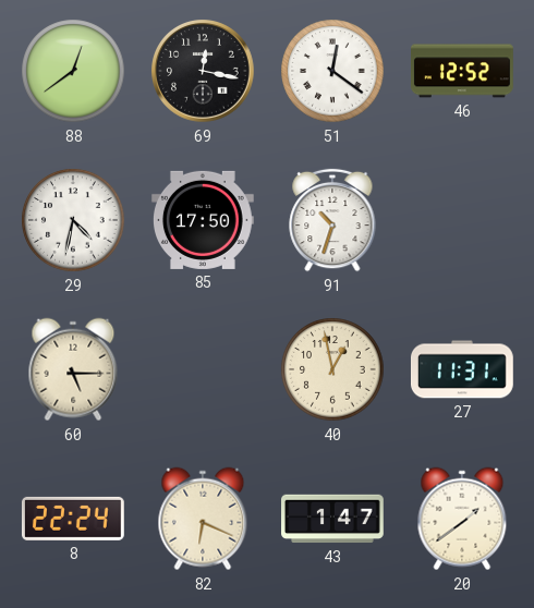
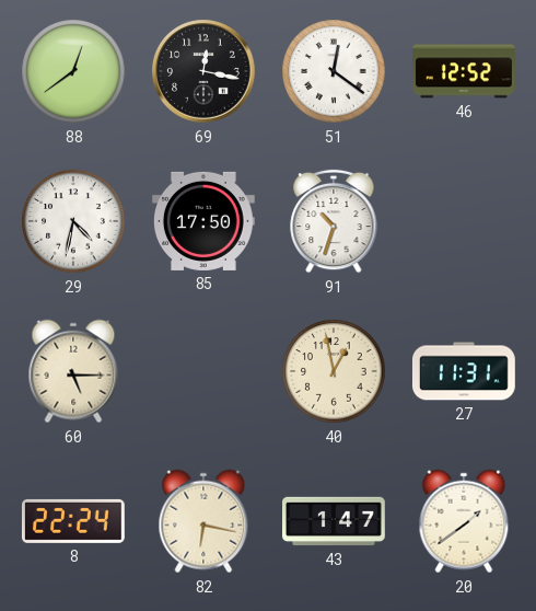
82: 6:19 -> 6:17 (203, 521)
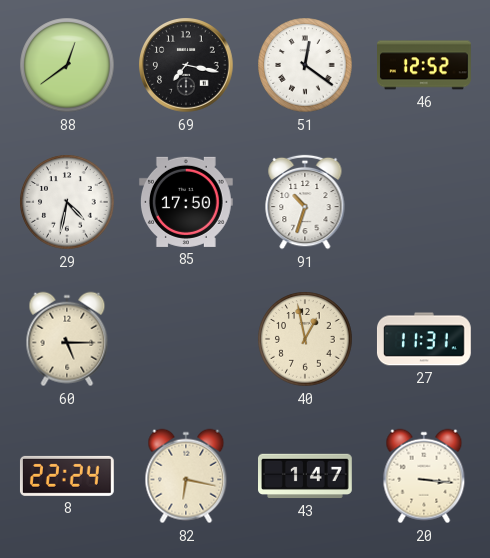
69: 12:17 -> 7:17 (187, 66)
20: 1:39 -> 3:16 (424, 476)
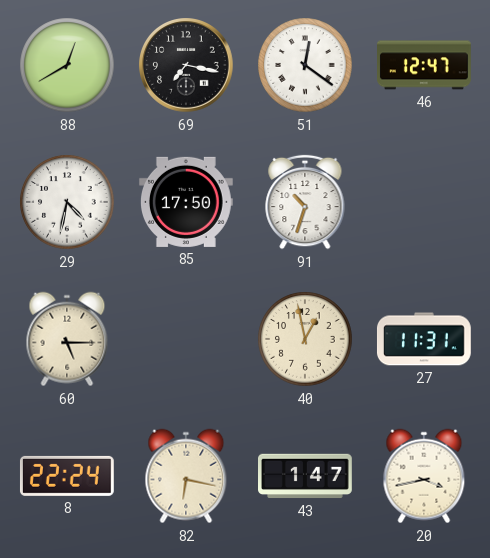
88: 12:39 -> 12:40 (67, 65)
46: 12:52 -> 12:47 (425, 65)
20: 3:16 -> 3:43 (424, 476)
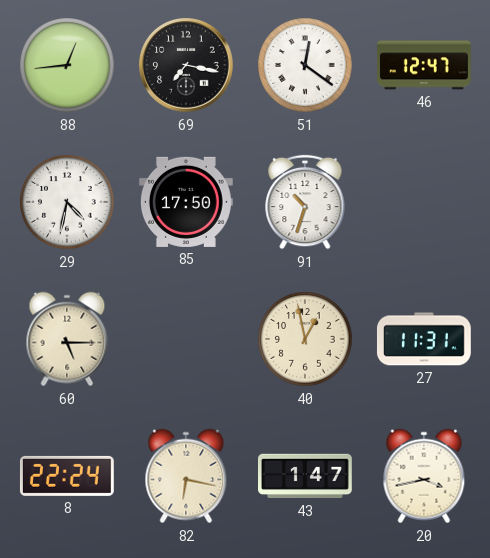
88: 12:40 -> 12:44 (67, 65)
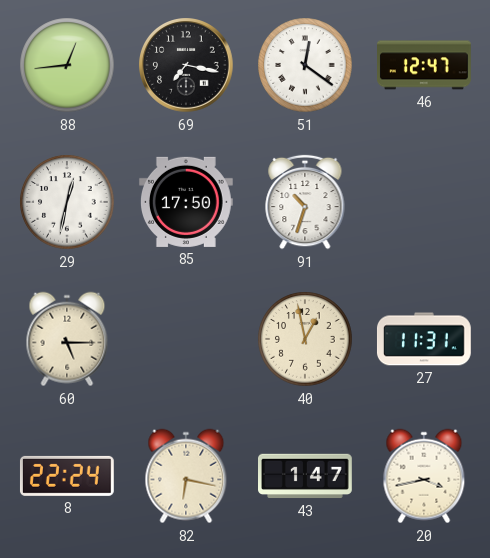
29: 4:32 -> 12:32 (67, 202)
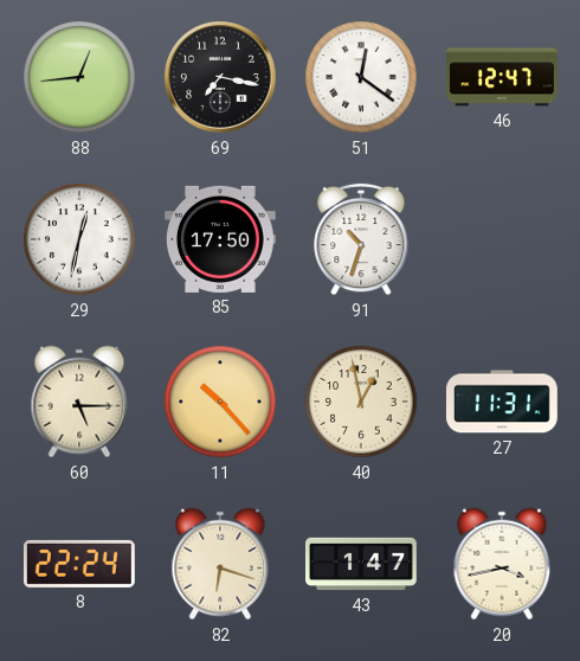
11: none -> 10:23 (220, 402)
82: 6:17 -> 6:18 (220, 564)
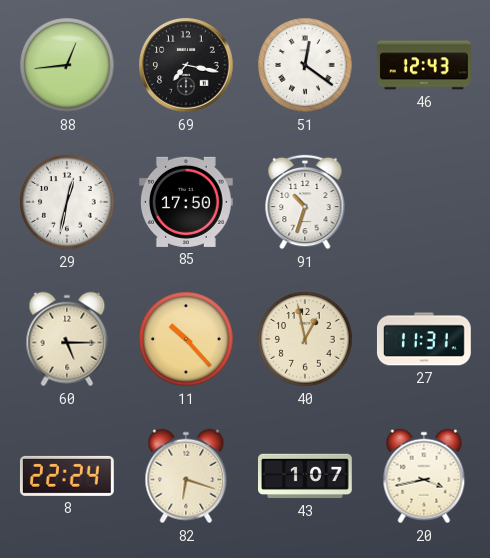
46: 12:47 -> 12:43 (425, 65)
43: 1:47 -> 1:07 (306, 476)
